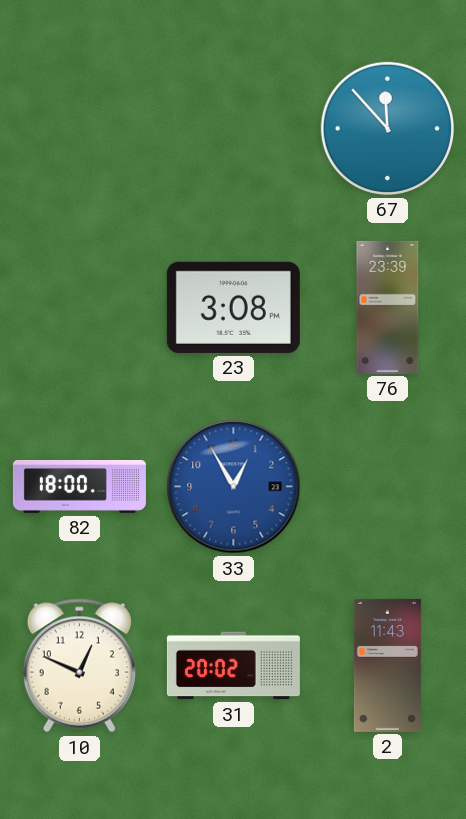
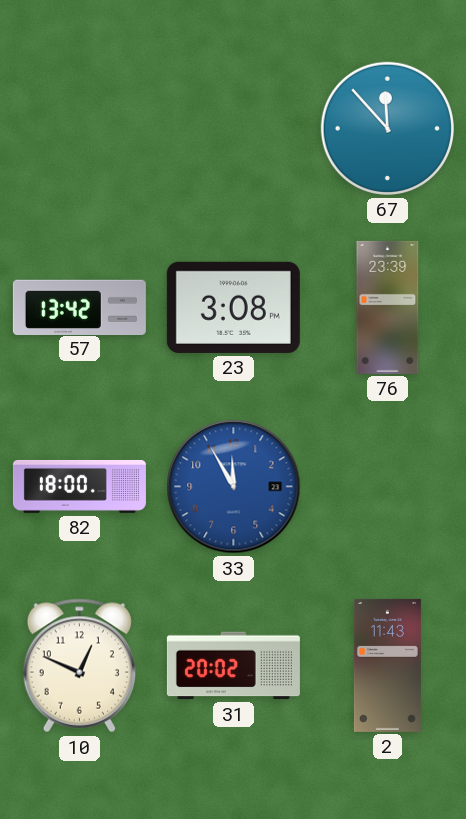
57: none -> 13:42 (79, 307)
33: 12:55 -> 11:55 (234, 487)
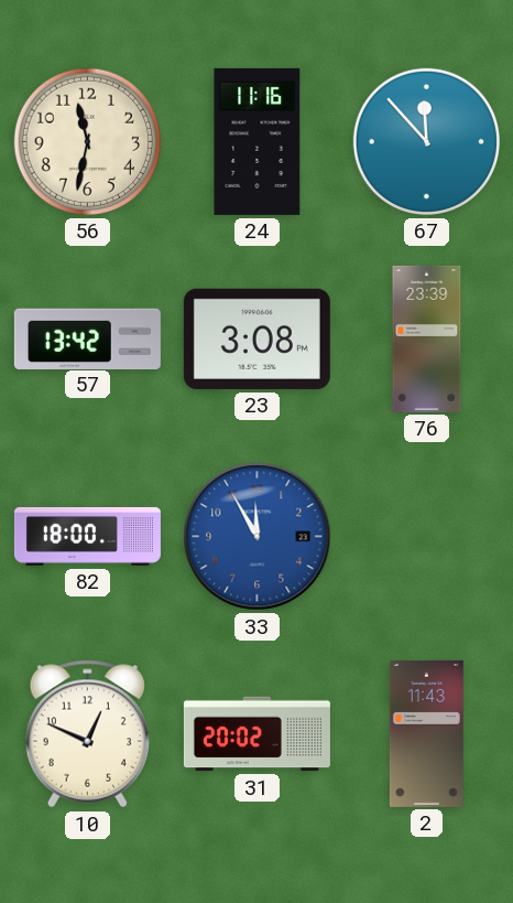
56: none -> 11:32 (87, 141)
24: none -> 11:16 (258, 141)
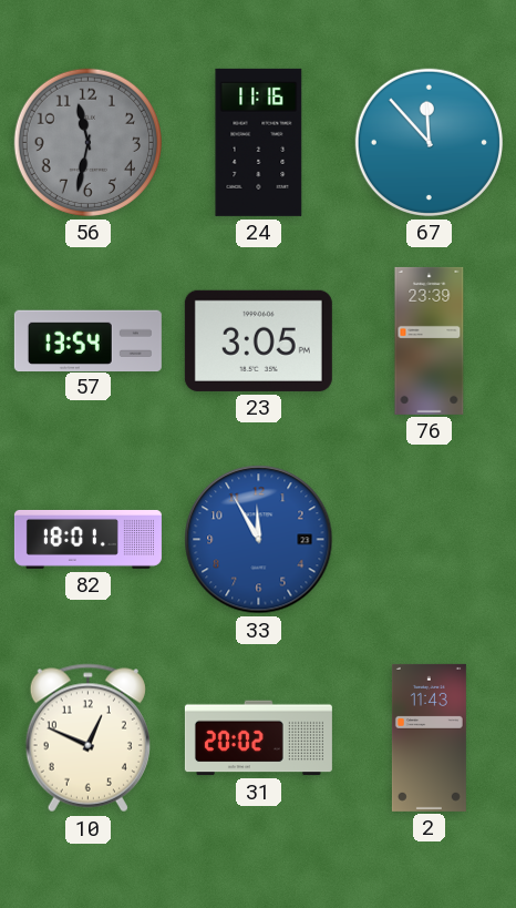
56 dial: cream -> grey (87, 142)
57: 13:42 -> 13:54 (87, 340)
23: 3:08 -> 3:05 (258, 340)
82: 18:00 -> 18:01 (87, 539)
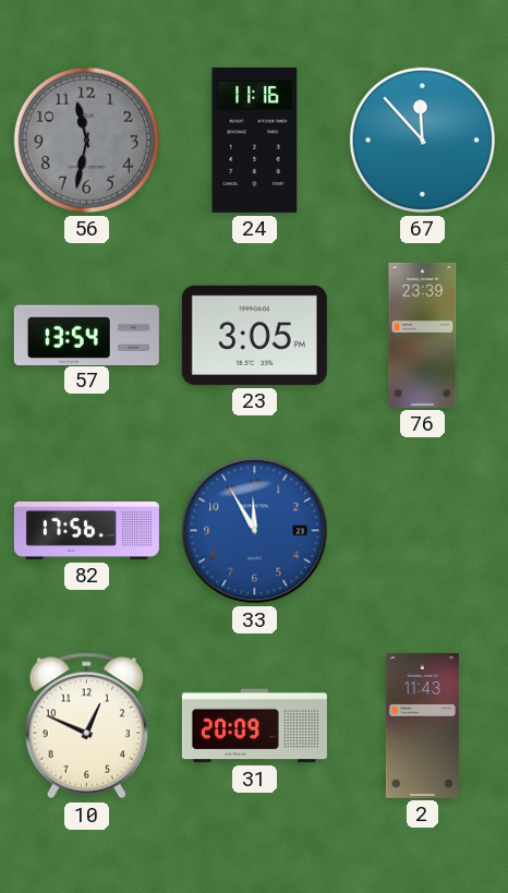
82: 18:01 -> 17:56 (86, 530)
31: 20:02 -> 20:09 (254, 726)
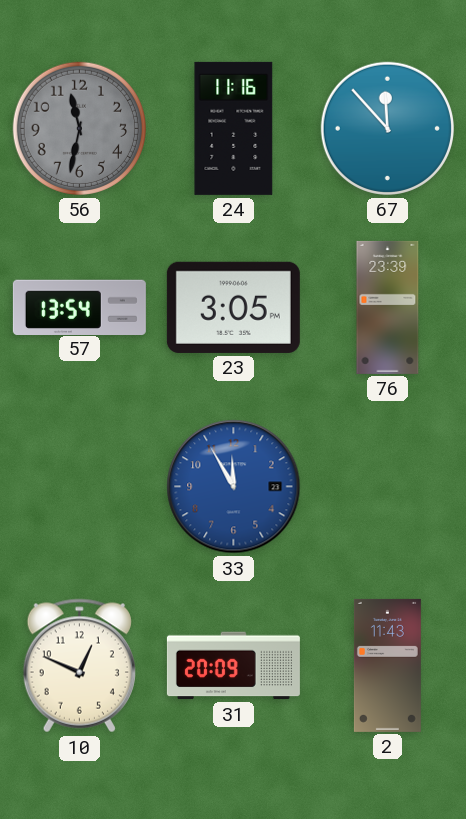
82: 17:56 -> none (86, 530)
